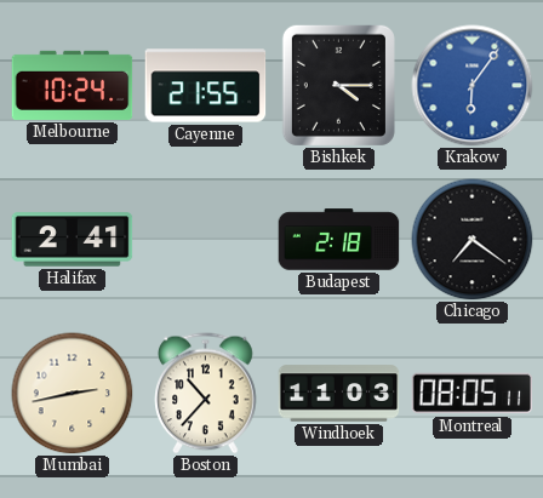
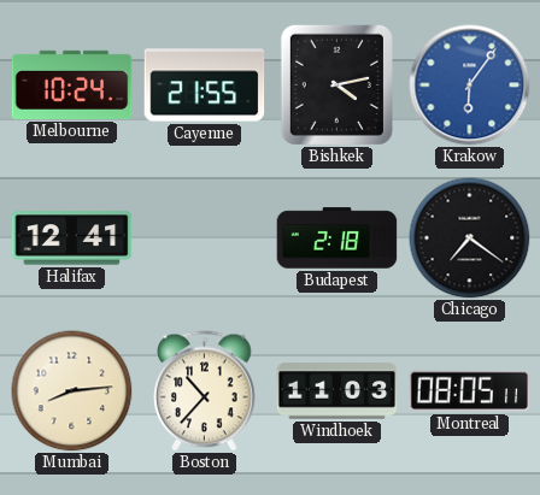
Bishkek: 4:15 -> 4:13 (336, 84)
Halifax: 2:41 -> 12:41 (72, 238)
Mumbai: 2:43 -> 8:14 (72, 391)
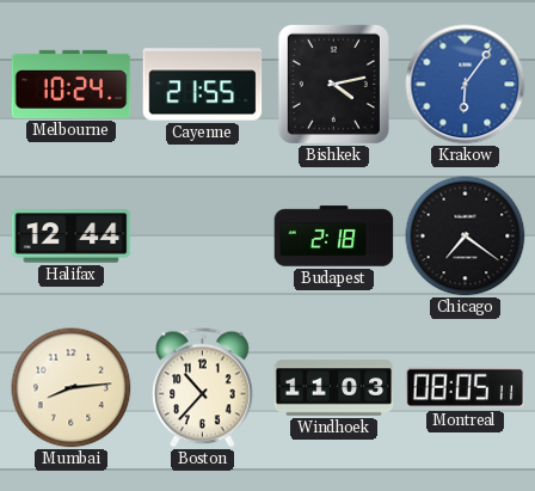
Halifax: 12:41 -> 12:44 (72, 237)
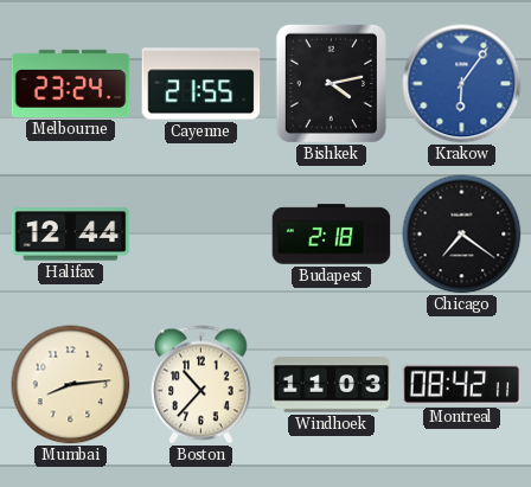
Melbourne: 10:24 -> 23:24 (71, 83)
Montreal: 08:05 -> 08:42 (462, 385)
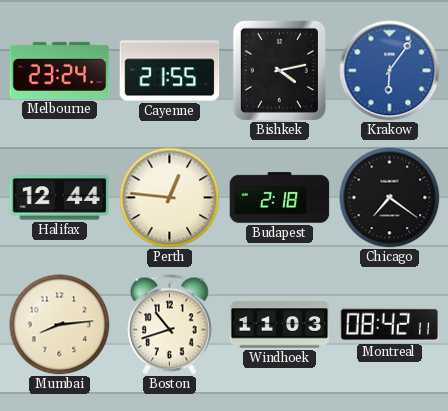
Perth: none -> 12:46 (170, 198)
Boston: 10:37 -> 10:42 (170, 325)
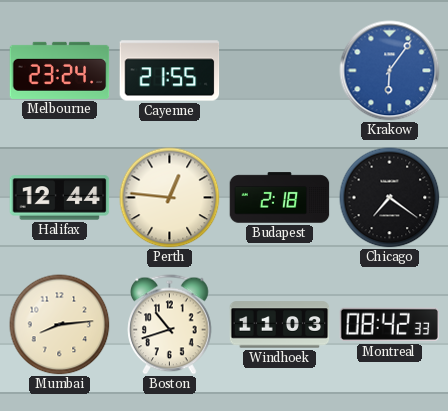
Bishkek: 4:13 -> none (279, 70)
Montreal: 08:42:11 -> 08:42:33 (390, 325)
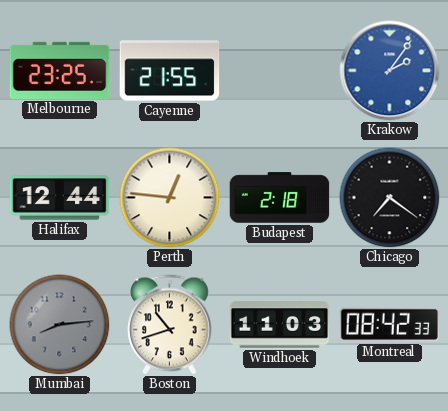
Melbourne: 23:24 -> 23:25 (60, 70)
Krakow: 6:06 -> 2:06 (390, 71)
Mumbai dial: cream -> grey (60, 325)
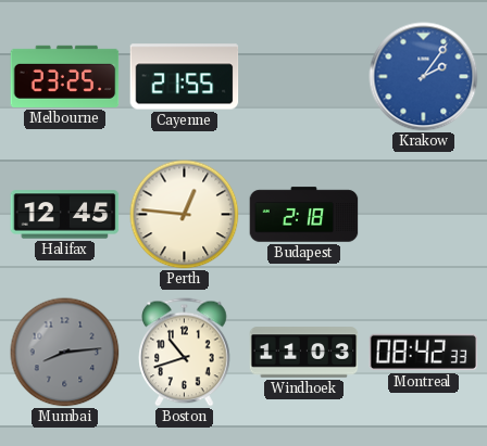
Halifax: 12:44 -> 12:45 (65, 215)
Chicago: 7:21 -> none (390, 198)
